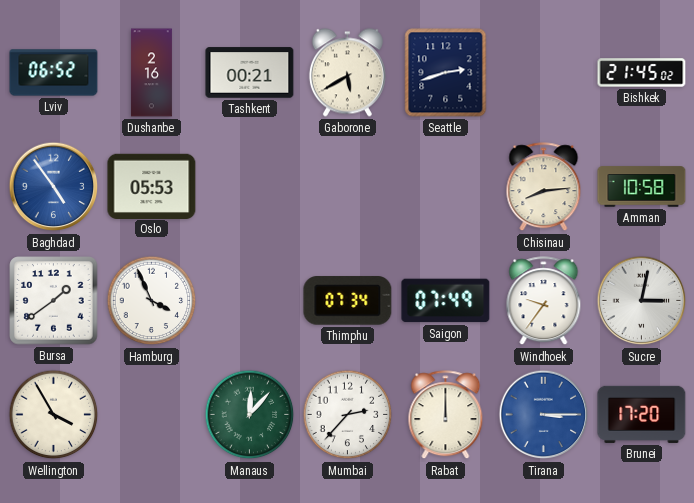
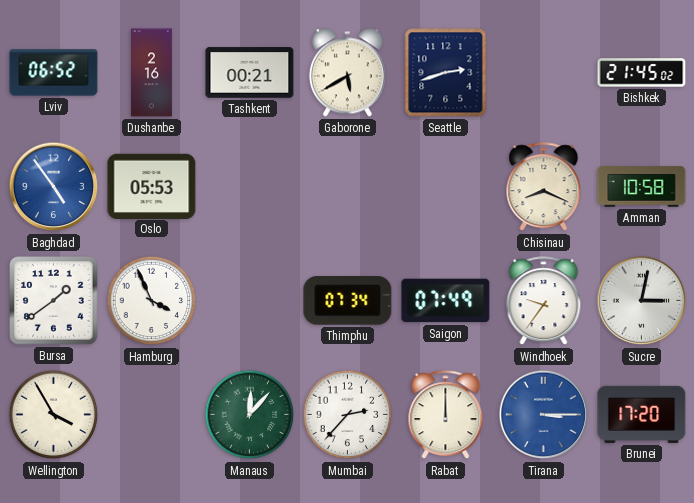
Chisinau: 8:14 -> 8:19 (544, 187)
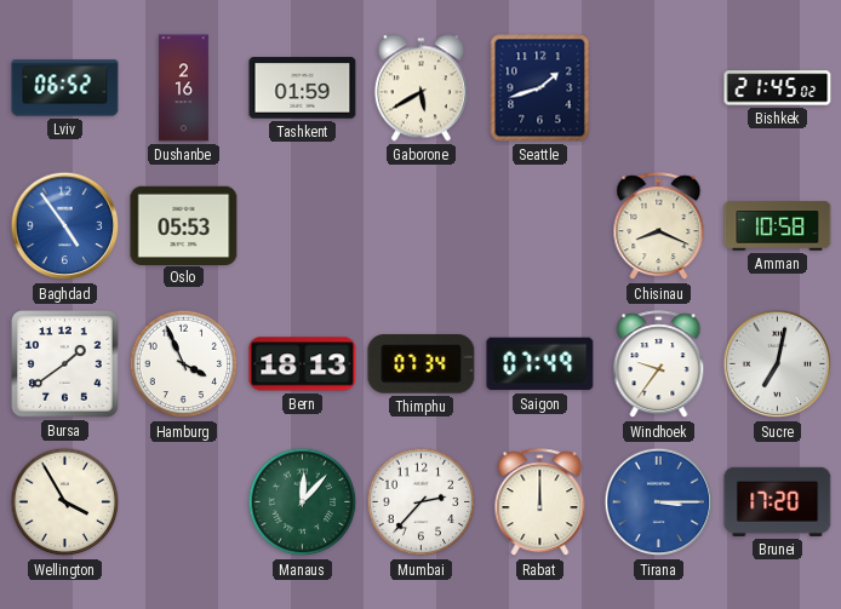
Tashkent: 00:21 -> 01:59 (303, 88)
Seattle: 2:42 -> 1:42 (540, 88)
Bern: none -> 18:13 (303, 364)
Sucre: 3:02 -> 7:02 (778, 364)
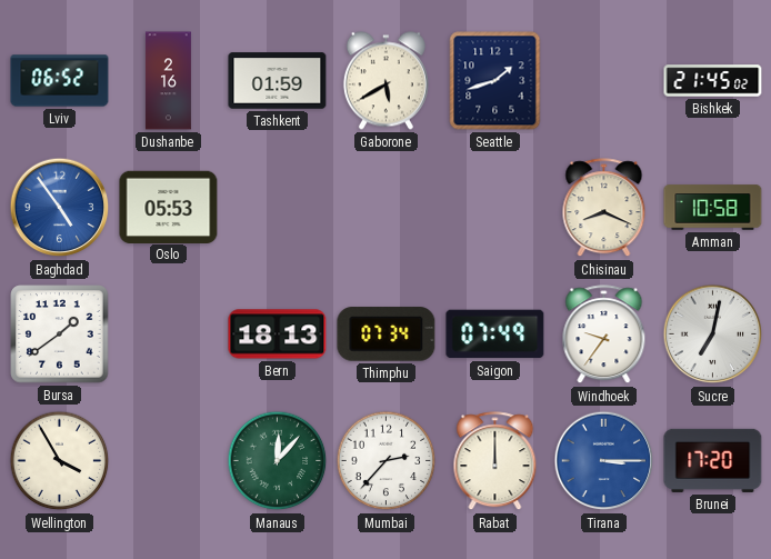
Hamburg: 3:56 -> none (184, 364)
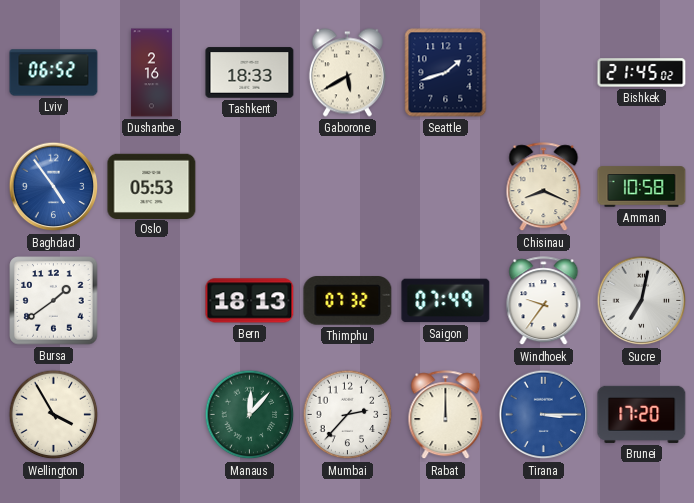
Tashkent: 01:59 -> 18:33 (250, 73)
Thimphu: 07:34 -> 07:32 (348, 301)
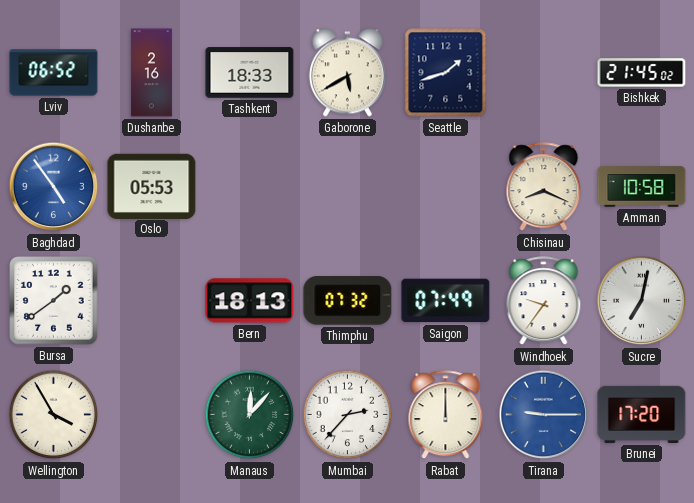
Tirana: 3:15 -> 9:15 (544, 415)
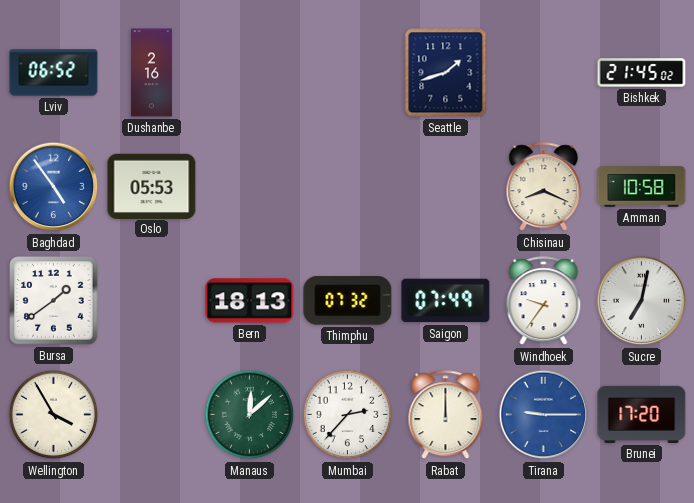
Tashkent: 18:33 -> none (250, 73)
Gaborone: 5:40 -> none (347, 73)
Manaus: 12:07 -> 12:08 (250, 415)
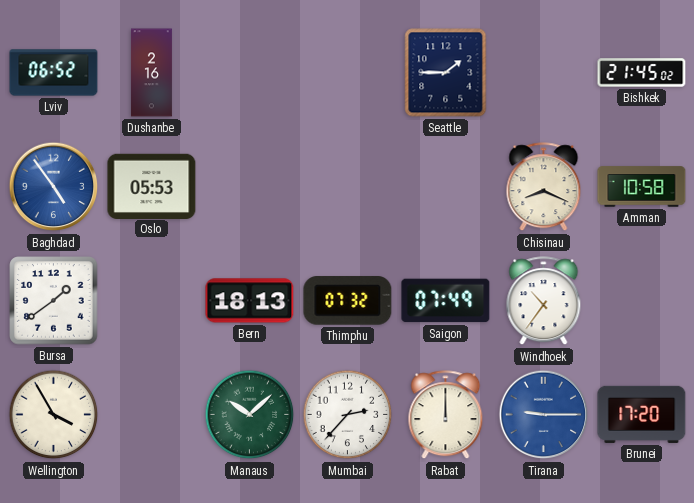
Seattle: 1:42 -> 1:45 (446, 73)
Windhoek: 9:36 -> 10:36 (544, 301)
Sucre: 7:02 -> none (642, 301)
Manaus: 12:08 -> 10:08 (250, 415)
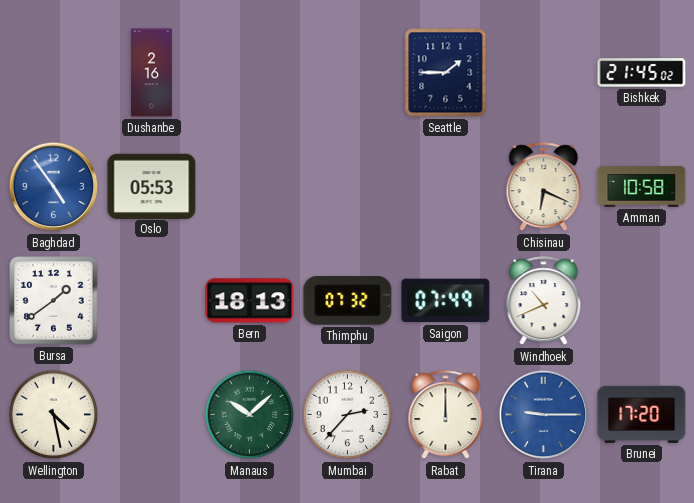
Lviv: 06:52 -> none (54, 73)
Chisinau: 8:19 -> 6:19 (544, 187)
Windhoek: 10:36 -> 10:41 (544, 301)
Wellington: 3:55 -> 4:28 (54, 415)
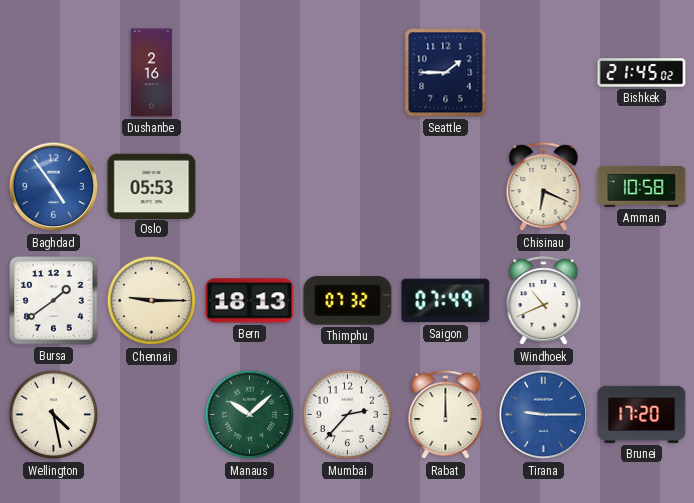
Chennai: none -> 9:15 (152, 301)
